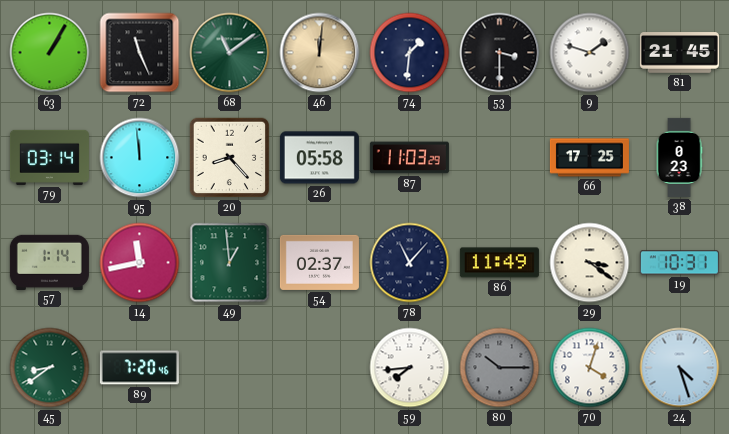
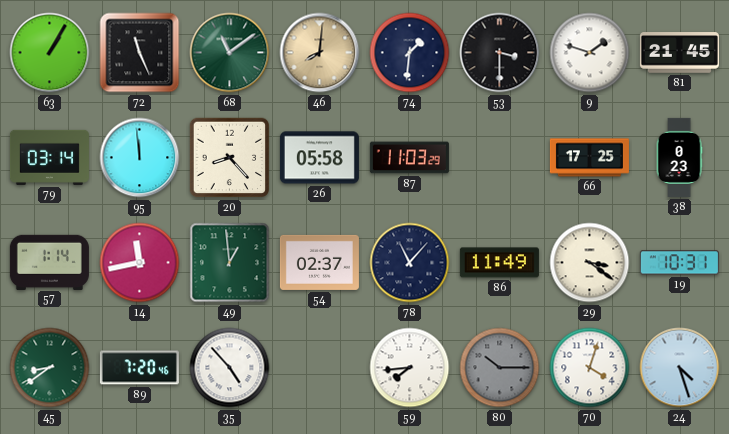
46: 12:01 -> 8:01 (320, 53)
35: none -> 4:53 (230, 368)
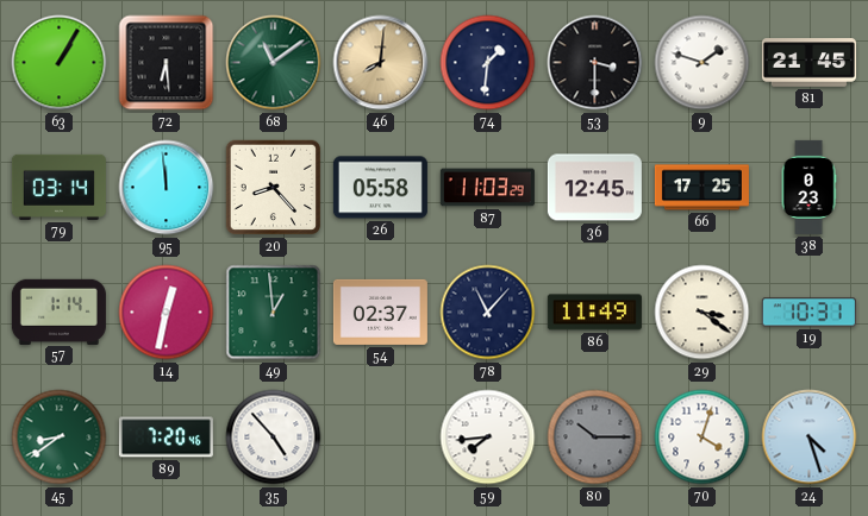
72: 11:26 -> 6:29 (167, 63)
36: none -> 12:45 (594, 188)
14: 11:43 -> 12:32 (167, 313)
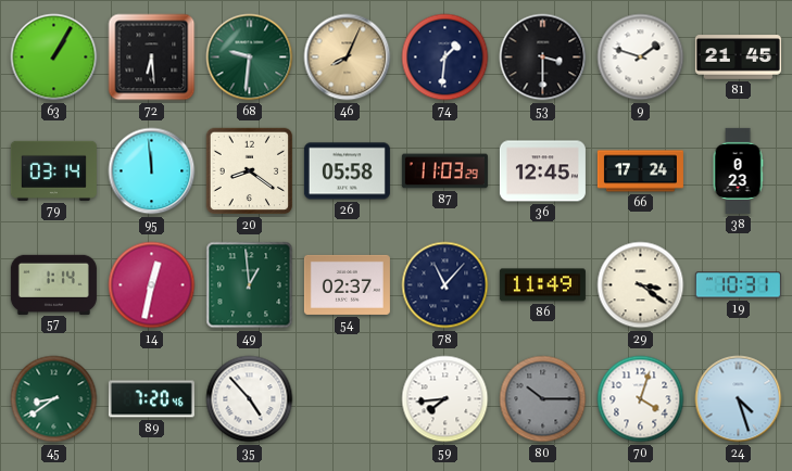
68: 11:09 -> 9:31 (250, 58)
46: 8:01 -> 8:04 (348, 58)
20: 8:23 -> 8:21 (250, 171)
66: 17:25 -> 17:24 (640, 171)
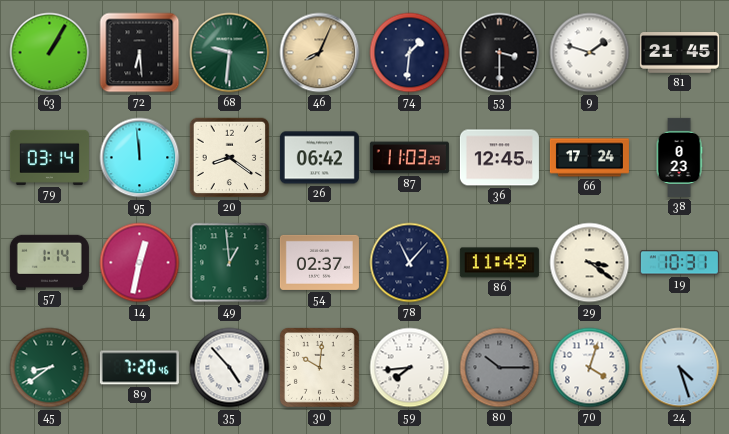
26: 05:58 -> 06:42 (319, 158)
30: none -> 10:01 (319, 367)
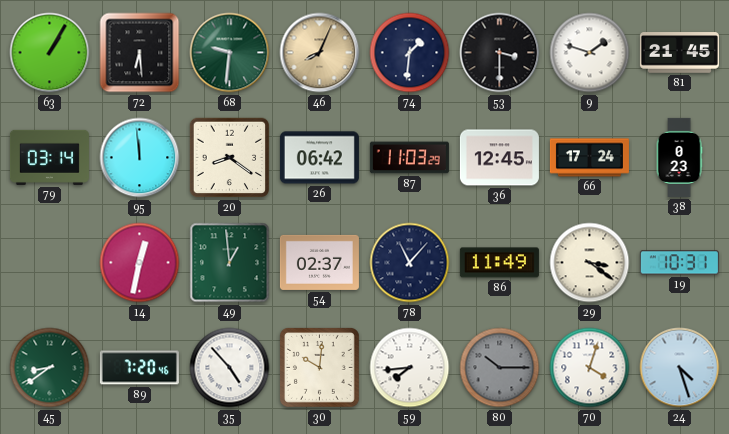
57: 1:14 -> none (49, 262)
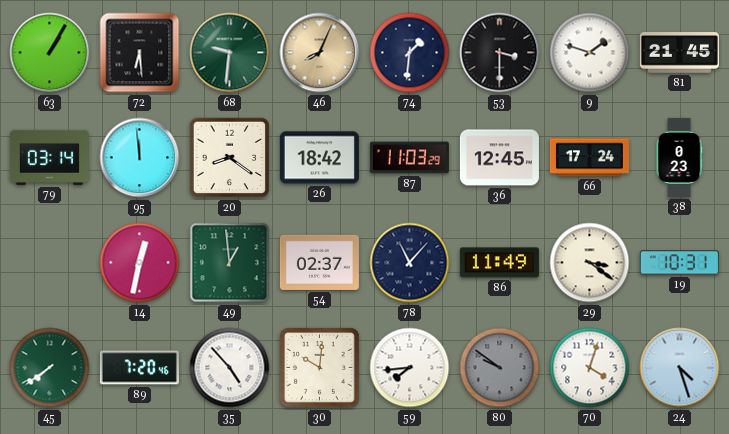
26: 06:42 -> 18:42 (319, 158)
45: 8:39 -> 7:39 (50, 368)
80: 10:15 -> 9:51 (500, 368)
